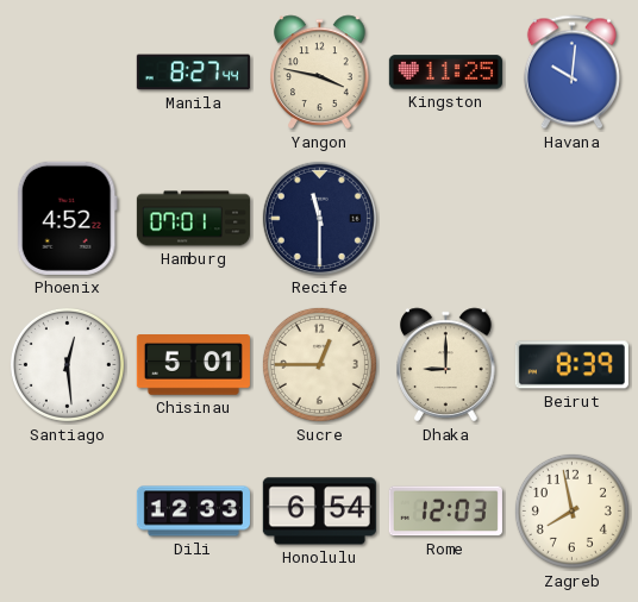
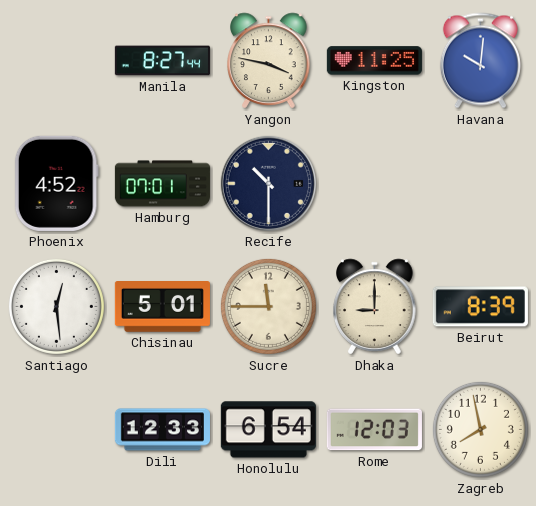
Recife: 11:30 -> 10:30 (268, 183)
Sucre: 12:45 -> 11:45 (268, 306)
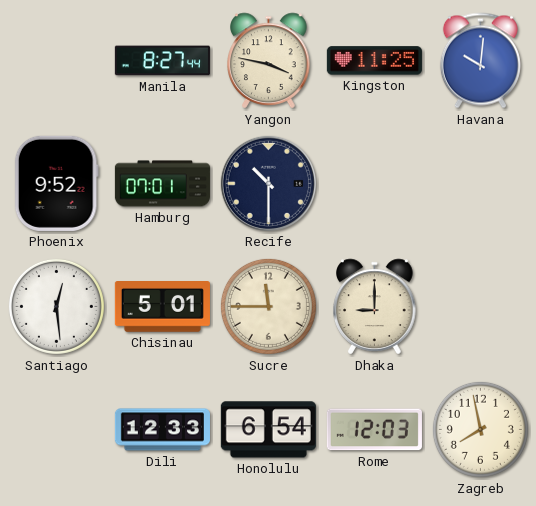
Phoenix: 4:52 -> 9:52 (56, 183)
Beirut: 8:39 -> none (480, 307)
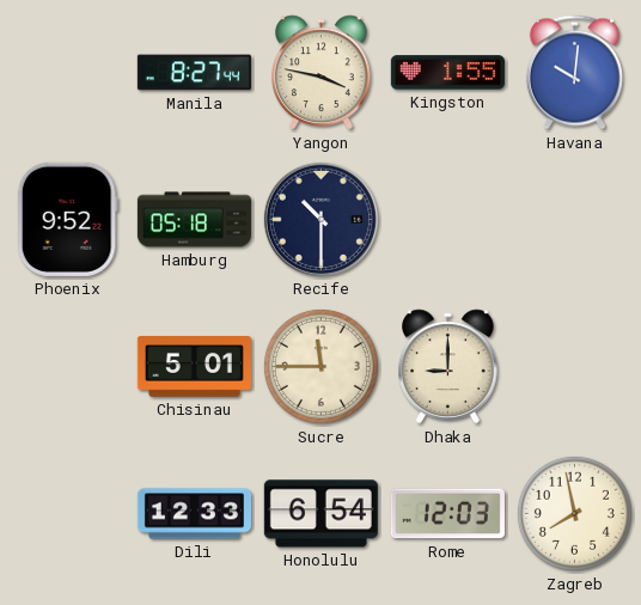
Kingston: 11:25 -> 1:55 (447, 73)
Hamburg: 07:01 -> 05:18 (194, 220)
Santiago: 12:29 -> none (56, 306)
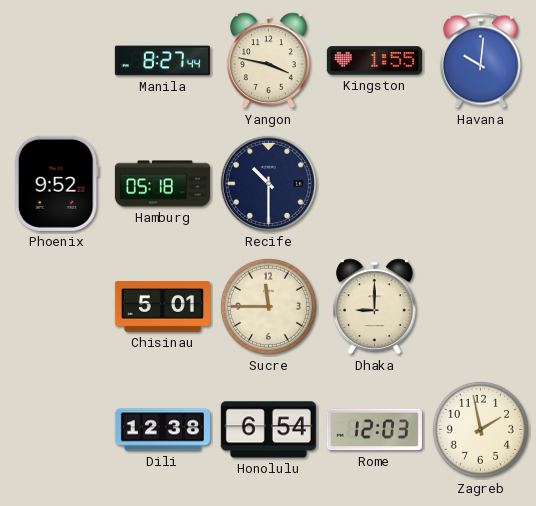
Dili: 12:33 -> 12:38 (162, 430)
Zagreb: 7:58 -> 1:58 (480, 429)
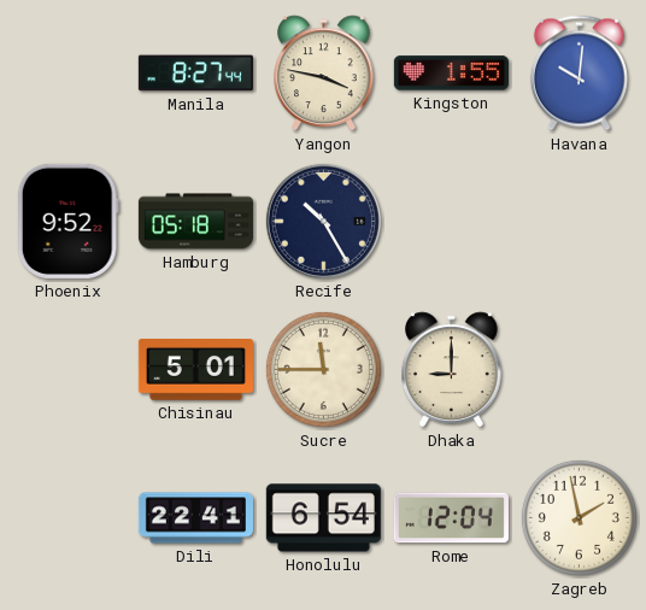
Recife: 10:30 -> 10:25 (323, 221)
Dili: 12:38 -> 22:41 (195, 518)
Rome: 12:03 -> 12:04 (451, 518)
